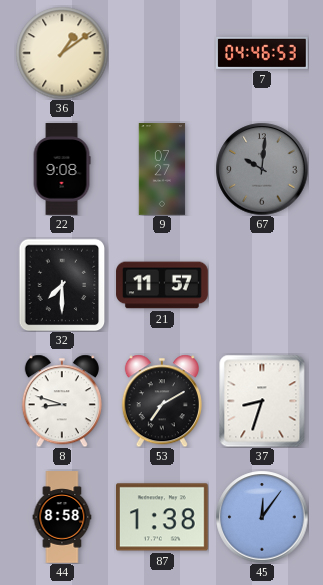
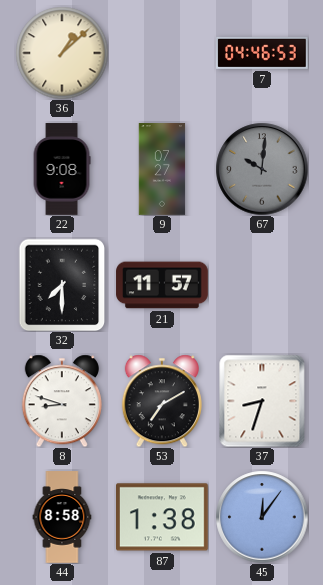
36: 1:09 -> 1:08 (62, 53)
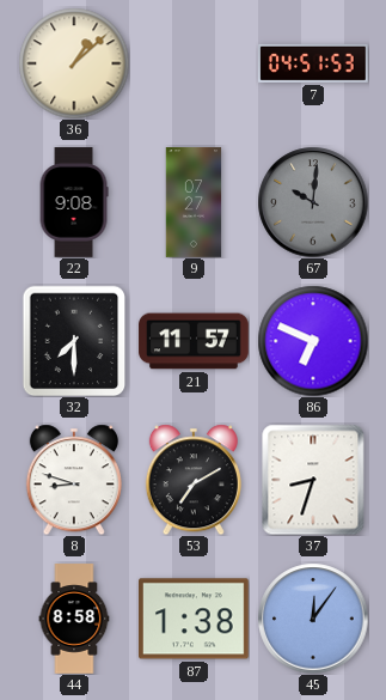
7: 04:46 -> 04:51 (314, 63)
86: none -> 6:49 (313, 341)
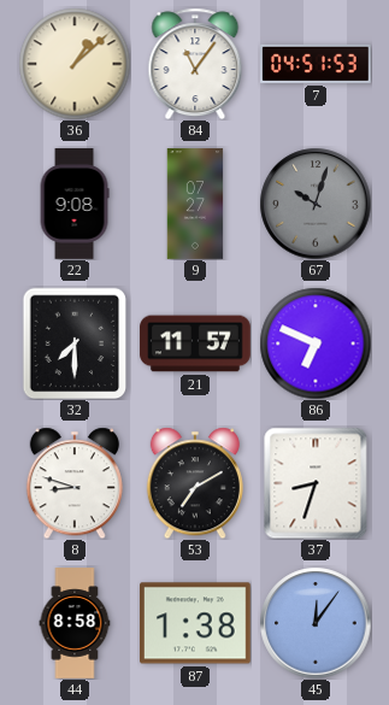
84: none -> 11:06 (195, 64)
67: 10:01 -> 10:03 (316, 204)
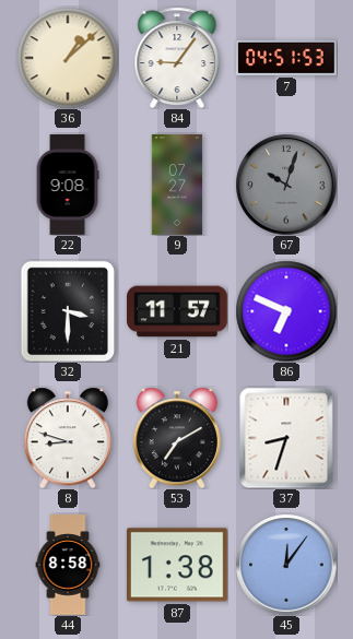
84: 11:06 -> 9:06 (177, 58)
32: 7:30 -> 3:30 (68, 311)
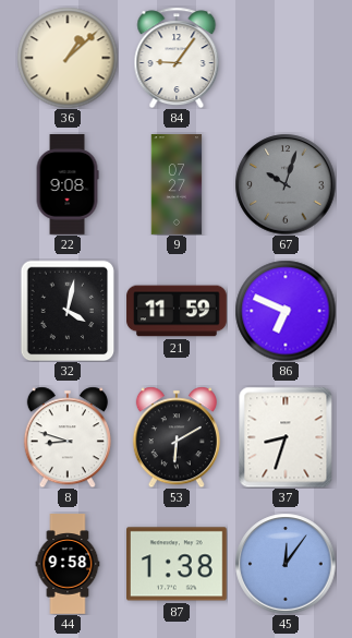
7: 04:51 -> none (287, 58)
32: 3:30 -> 4:02 (68, 311)
21: 11:57 -> 11:59 (177, 311)
53: 7:10 -> 6:10 (177, 437)
44: 8:58 -> 9:58 (68, 564)
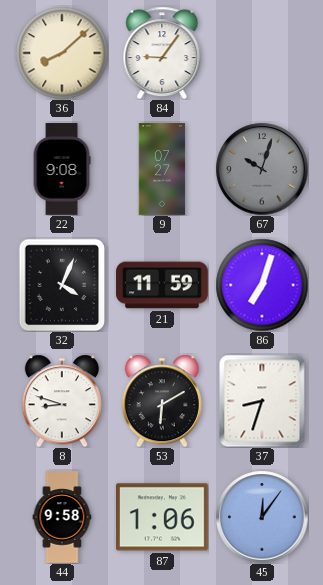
36: 1:08 -> 8:08 (62, 53)
32: 4:02 -> 4:04 (62, 285)
86: 6:49 -> 7:03 (262, 285)
87: 1:38 -> 1:06 (163, 517)
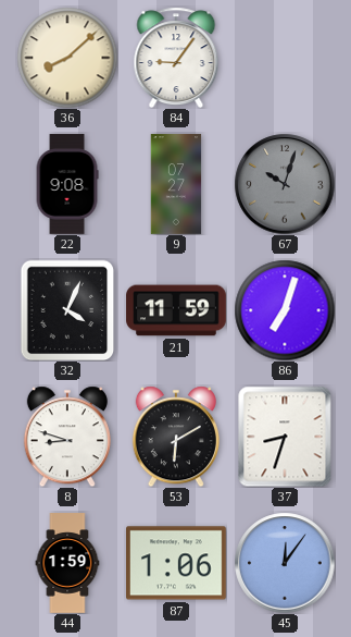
44: 9:58 -> 1:59 (67, 563)
